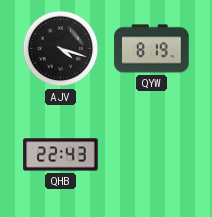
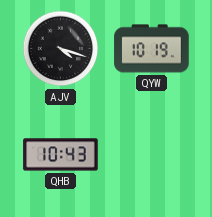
QYW: 8:19 -> 10:19 (152, 49)
QHB: 22:43 -> 10:43 (61, 155)
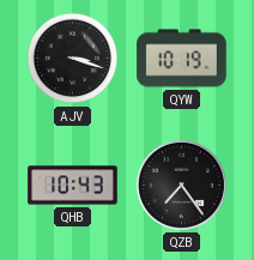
AJV: 4:18 -> 3:18 (73, 59)
QZB: none -> 7:24 (181, 185)
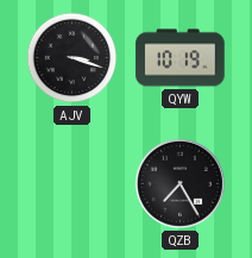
QHB: 10:43 -> none (73, 186)
QZB: 7:24 -> 7:25 (179, 183)
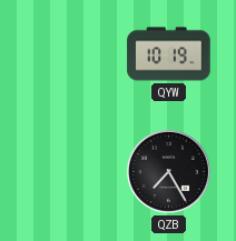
AJV: 3:18 -> none (73, 58)
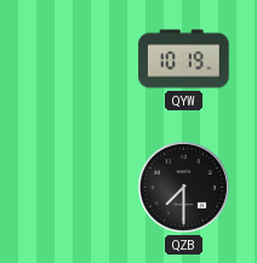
QZB: 7:25 -> 7:30 (183, 187)
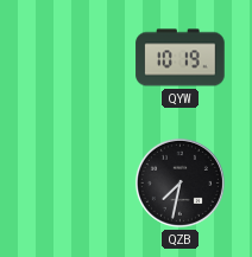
QZB: 7:30 -> 7:32 (179, 182)
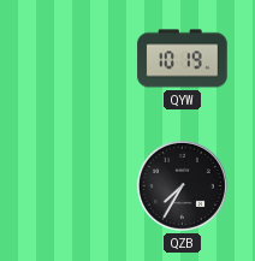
QZB: 7:32 -> 7:35 (182, 185)
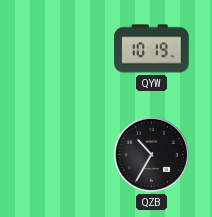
QZB: 7:35 -> 10:35 (151, 154)
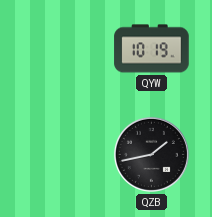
QZB: 10:35 -> 1:43 (151, 154)
